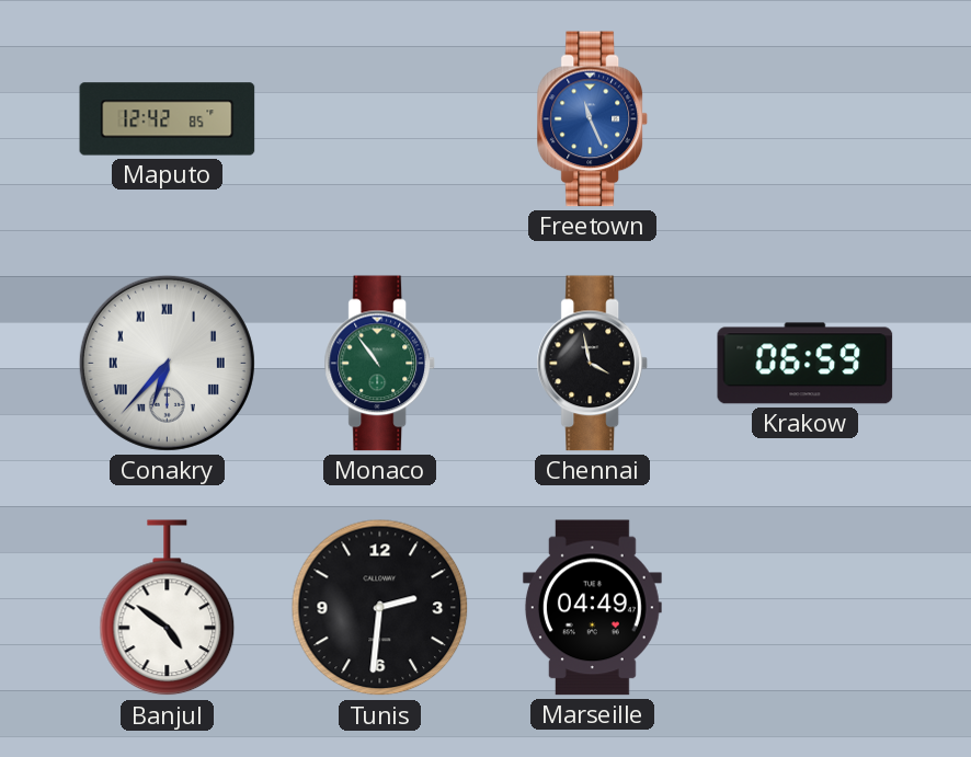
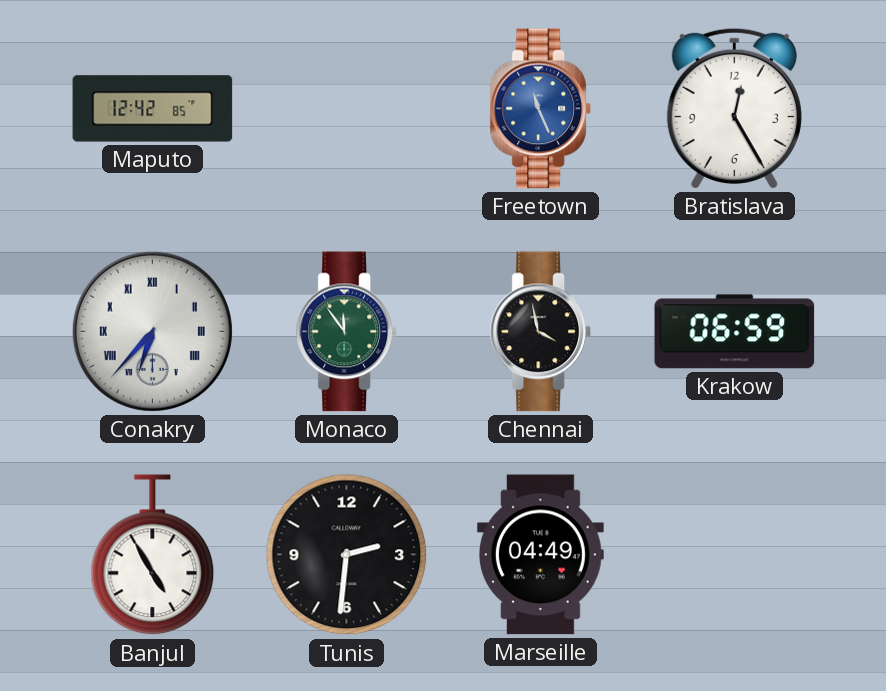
Bratislava: none -> 12:25 (734, 108)
Monaco: 10:54 -> 11:54 (347, 332)
Banjul: 4:51 -> 4:55 (153, 555)
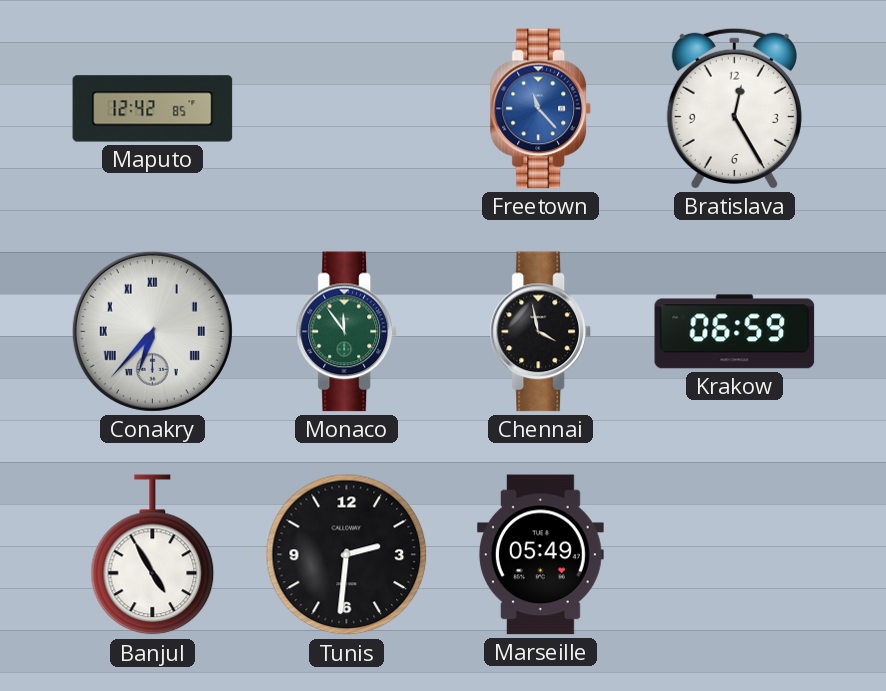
Freetown: 11:26 -> 11:23 (541, 109)
Marseille: 04:49 -> 05:49 (540, 555)
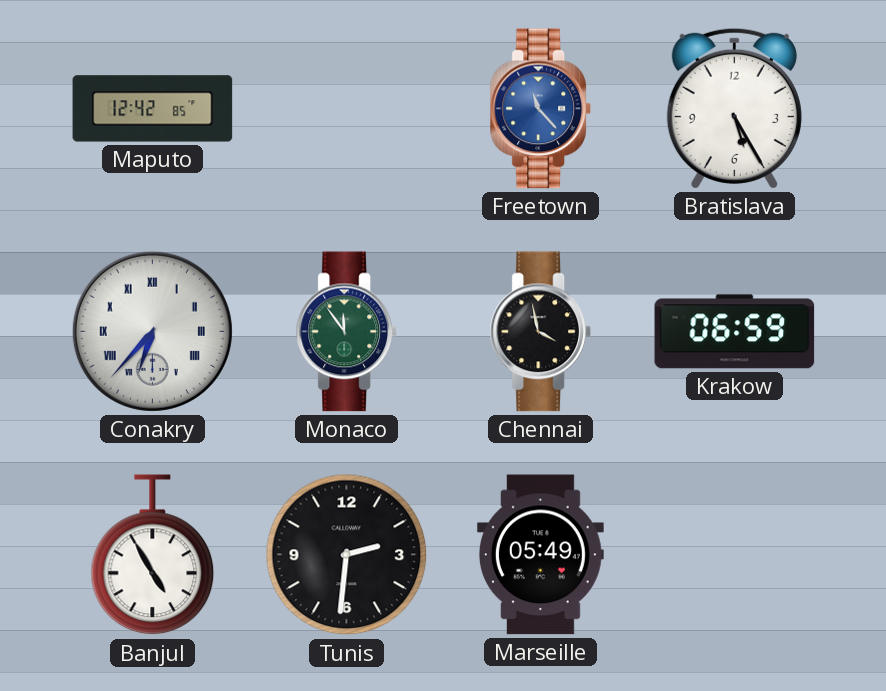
Bratislava: 12:25 -> 5:25 (734, 108)
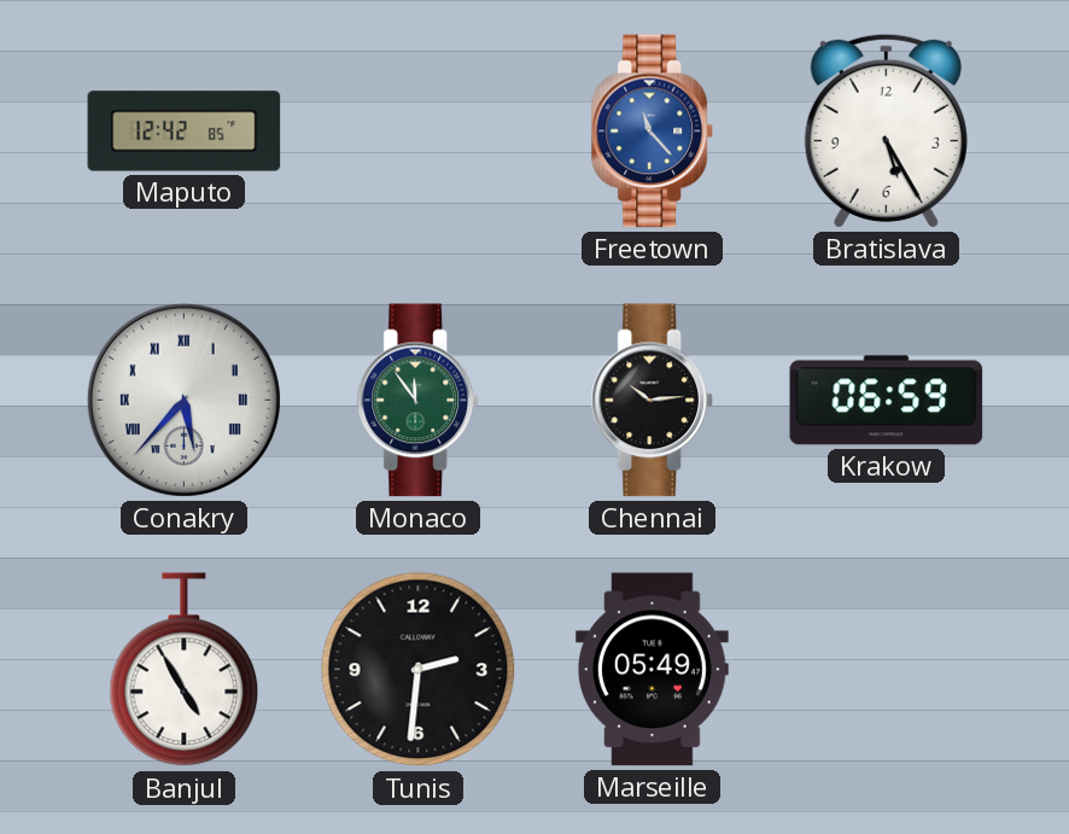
Conakry: 6:37 -> 5:37 (183, 399)
Chennai: 3:58 -> 10:14 (653, 401)
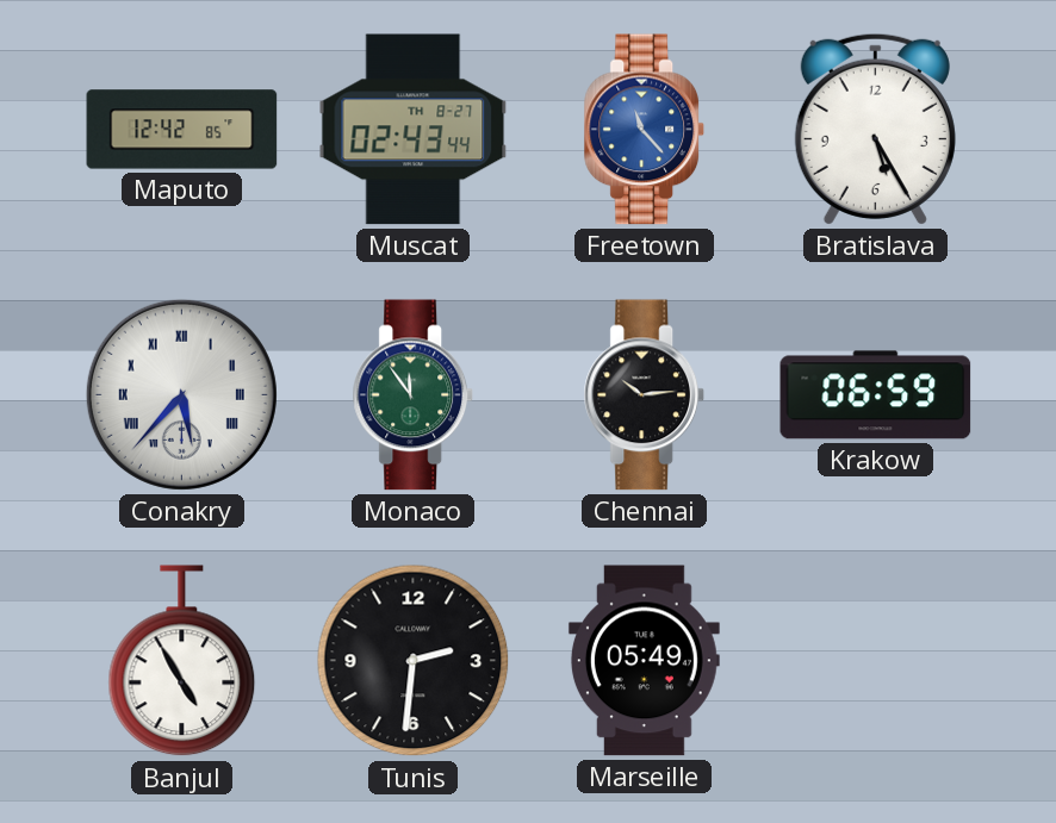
Muscat: none -> 02:43 (414, 130)
